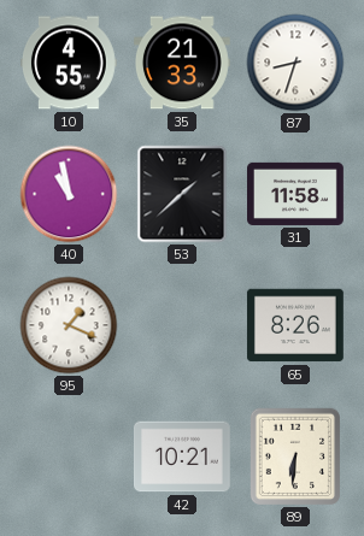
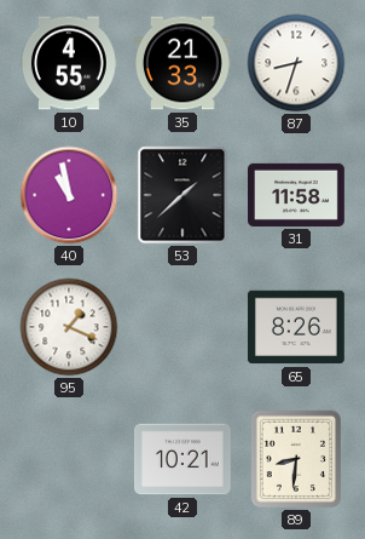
89: 6:31 -> 8:31 (295, 459)
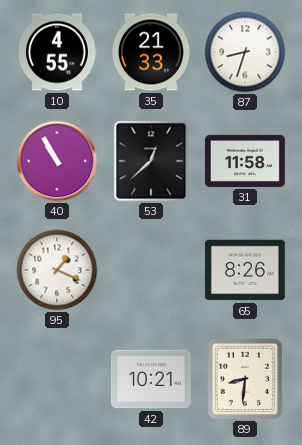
40: 10:58 -> 10:55 (57, 161)
53: 1:38 -> 12:38 (151, 161)
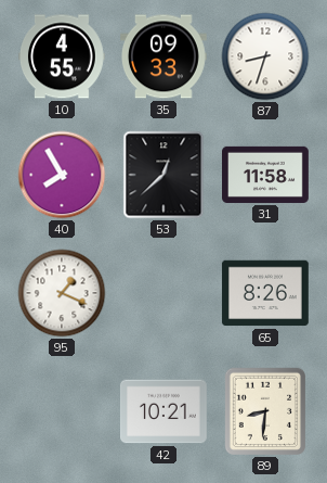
35: 21:33 -> 09:33 (165, 56)
40: 10:55 -> 7:55 (62, 175)
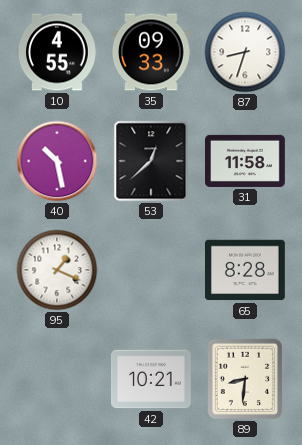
40: 7:55 -> 10:28 (57, 161)
65: 8:26 -> 8:28 (245, 270)
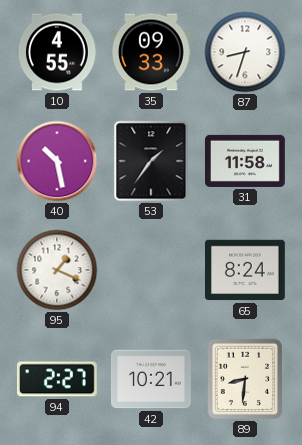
53: 12:38 -> 1:36 (151, 161)
65: 8:28 -> 8:24 (245, 270)
94: none -> 2:27 (57, 379)
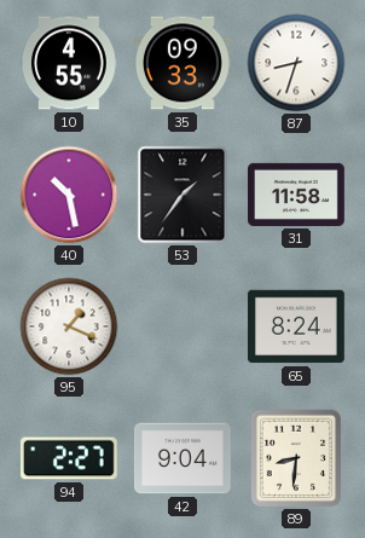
42: 10:21 -> 9:04 (184, 458)
